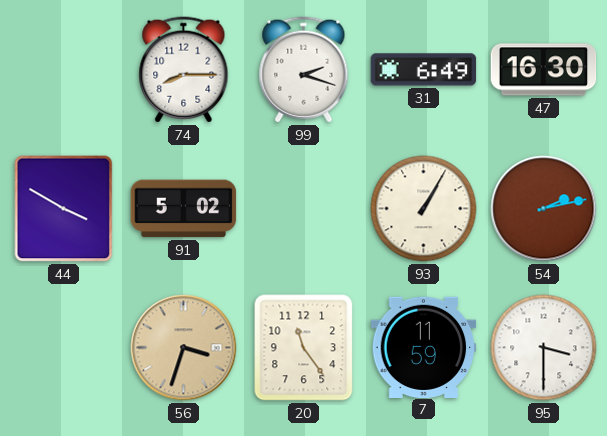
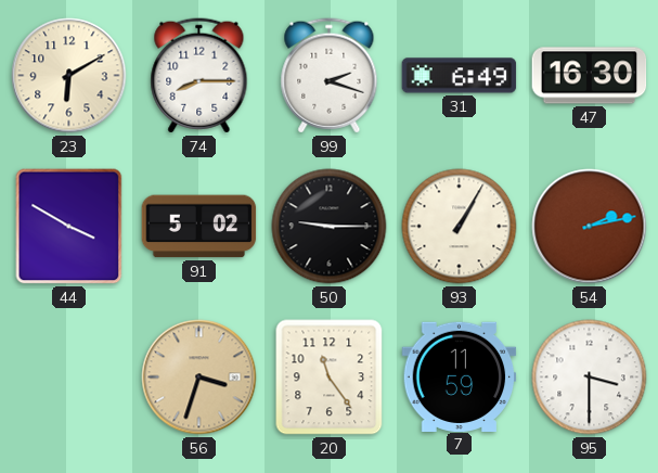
23: none -> 6:10 (69, 76)
50: none -> 9:15 (330, 227)
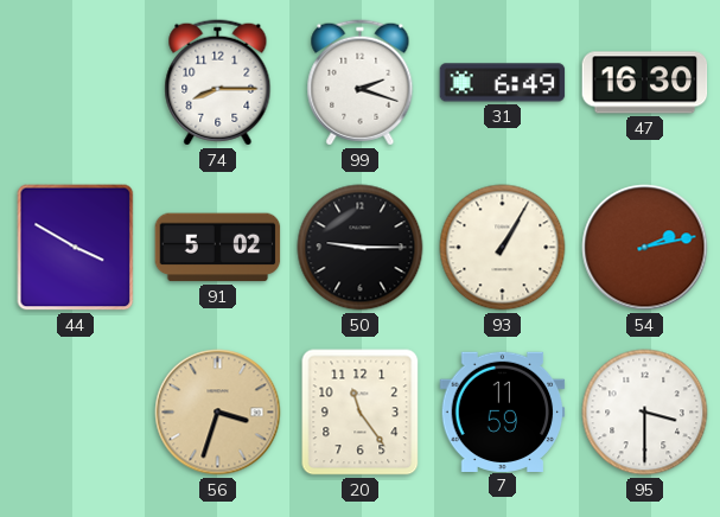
23: 6:10 -> none (69, 76)
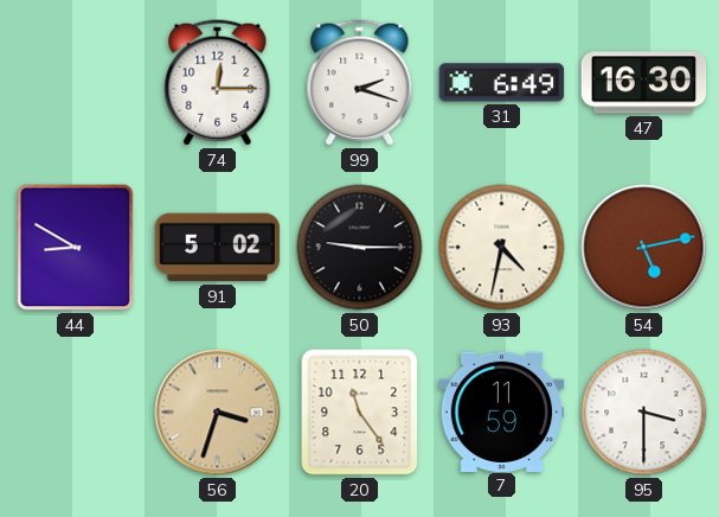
74: 8:15 -> 12:15 (218, 83)
44: 3:50 -> 8:50 (76, 248)
93: 1:05 -> 4:32 (502, 248)
54: 2:13 -> 5:13 (644, 248)
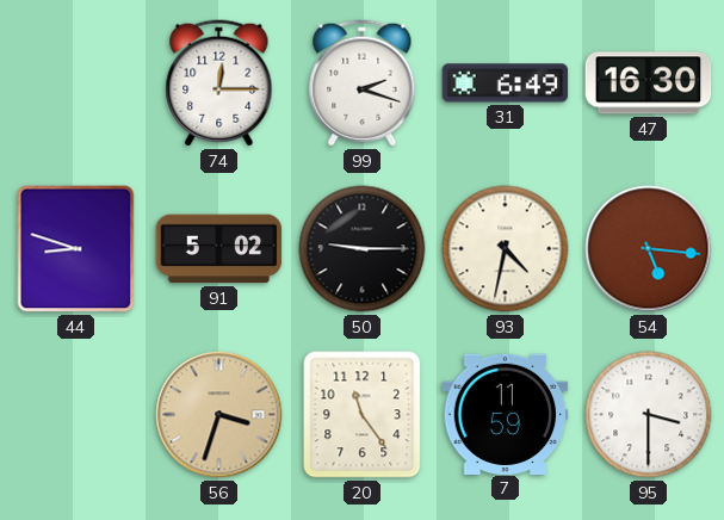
44: 8:50 -> 8:48 (76, 249)
54: 5:13 -> 5:16 (649, 249)
